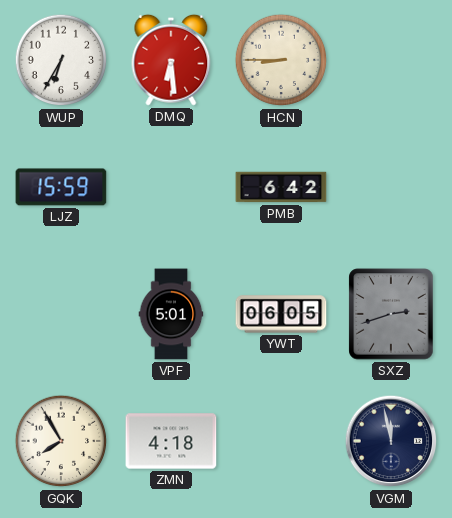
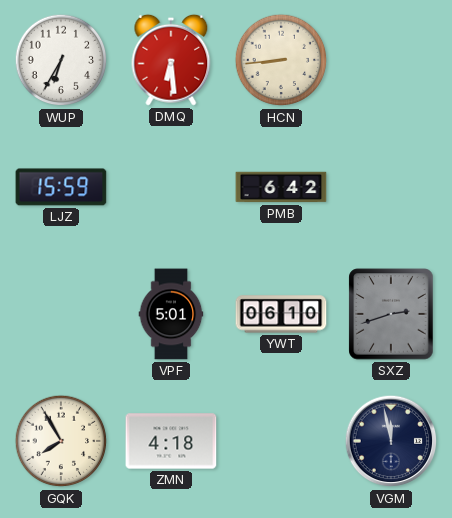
HCN: 8:45 -> 8:44 (281, 60)
YWT: 06:05 -> 06:10 (281, 314)
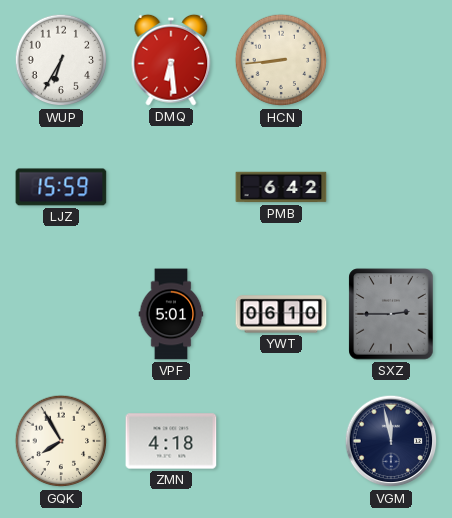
SXZ: 2:42 -> 2:45 (391, 314)
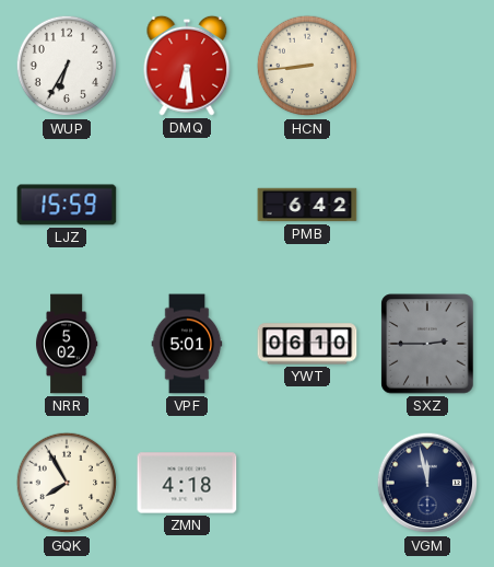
NRR: none -> 5:02 (67, 344)
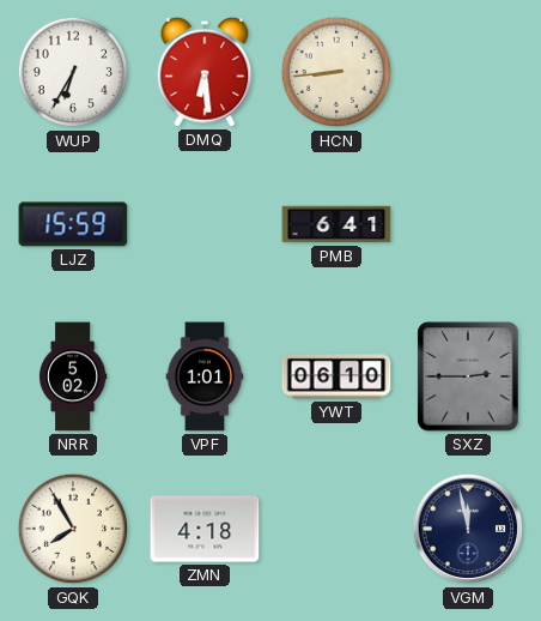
PMB: 6:42 -> 6:41 (336, 224)
VPF: 5:01 -> 1:01 (205, 376)
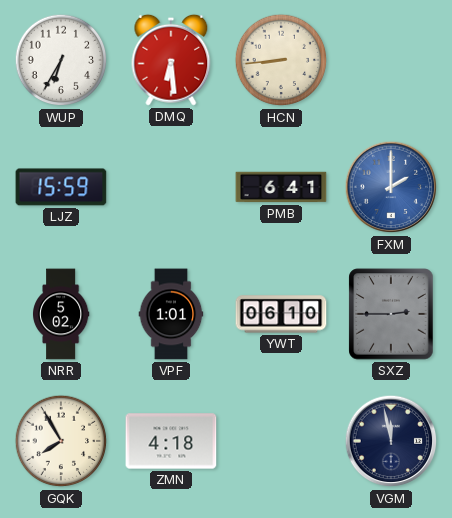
FXM: none -> 2:00 (391, 187)
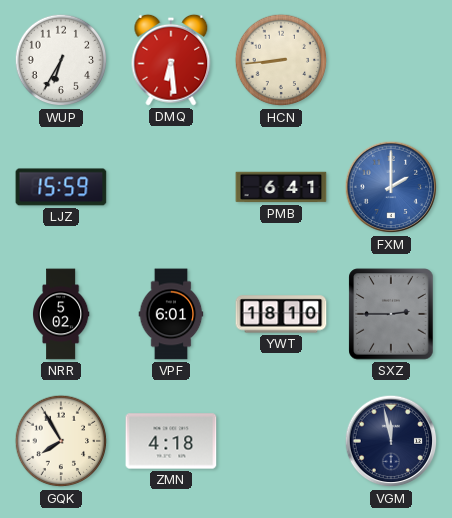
VPF: 1:01 -> 6:01 (171, 314)
YWT: 06:10 -> 18:10 (281, 314)
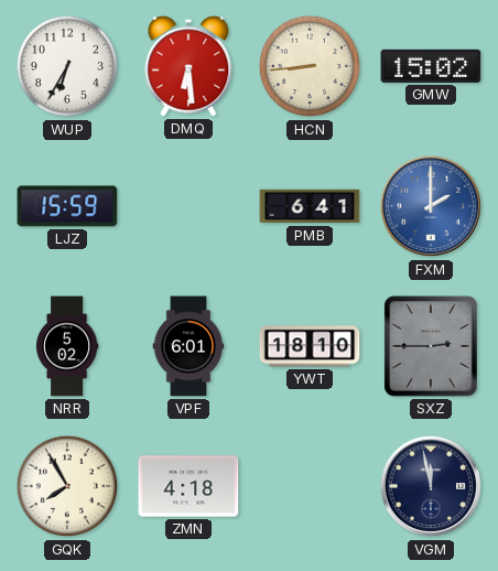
GMW: none -> 15:02 (431, 66)
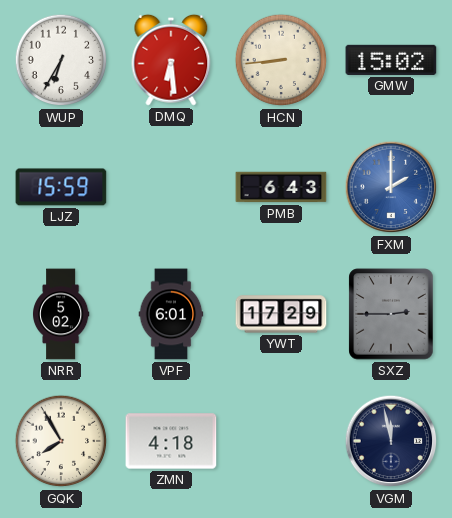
PMB: 6:41 -> 6:43 (281, 187)
YWT: 18:10 -> 17:29 (281, 314)
